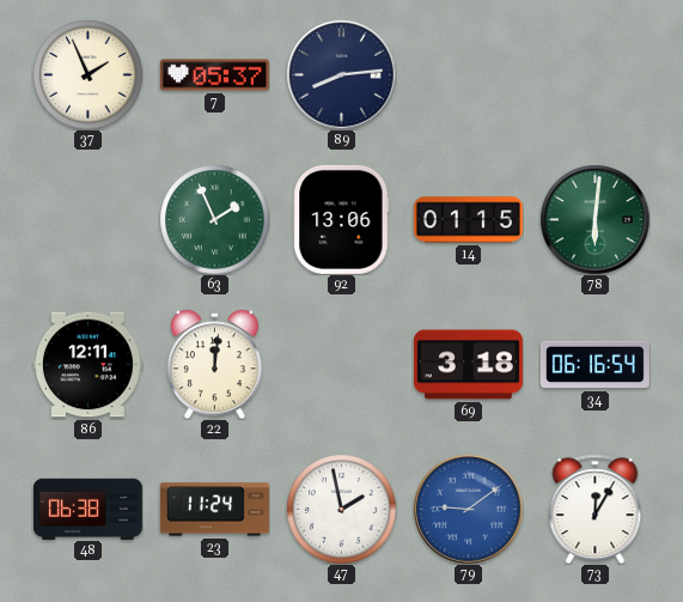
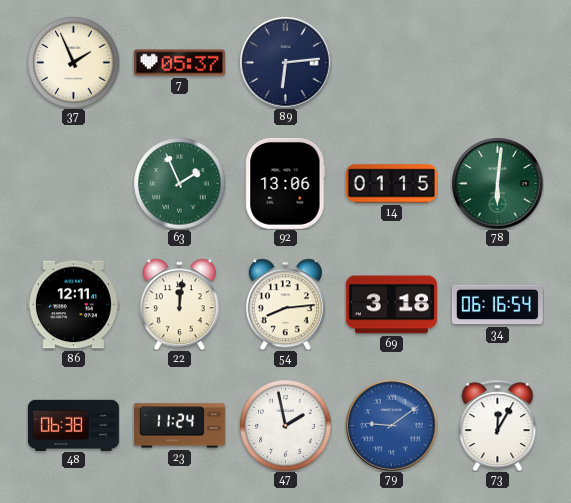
89: 8:14 -> 6:14 (285, 62)
54: none -> 8:14 (285, 304)
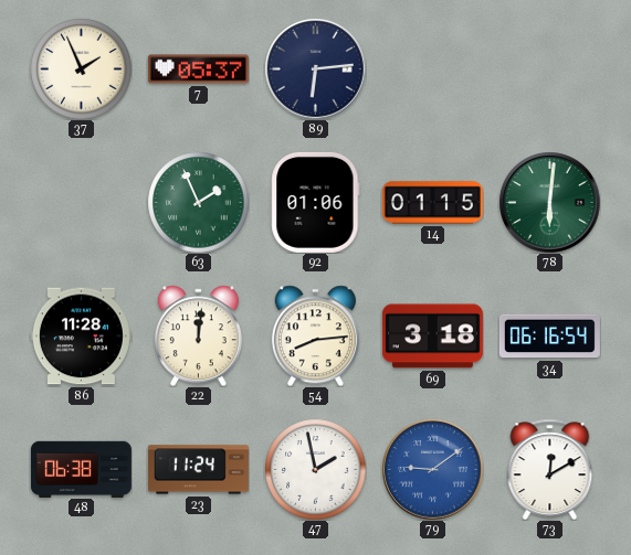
92: 13:06 -> 01:06 (316, 202)
86: 12:11 -> 11:28 (81, 337)
73: 12:05 -> 12:10 (550, 469)
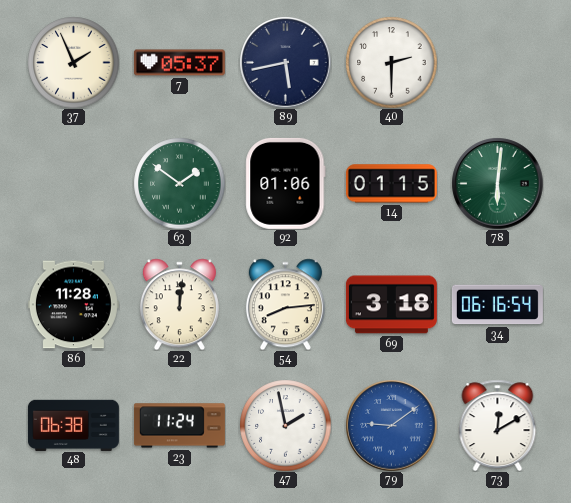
89: 6:14 -> 5:43 (285, 62)
40: none -> 2:30 (391, 62)
63: 1:56 -> 1:51 (179, 183)
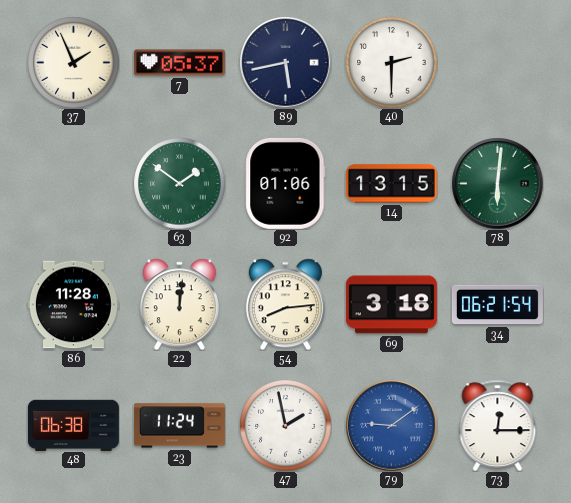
14: 01:15 -> 13:15 (391, 184)
34: 06:16 -> 06:21 (497, 305)
73: 12:10 -> 12:15 (498, 425)
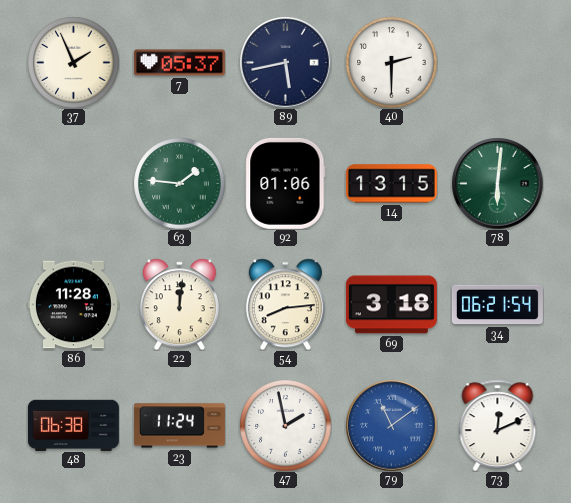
63: 1:51 -> 1:46 (179, 183)
79: 9:09 -> 11:09 (391, 425)
73: 12:15 -> 12:11 (498, 425)
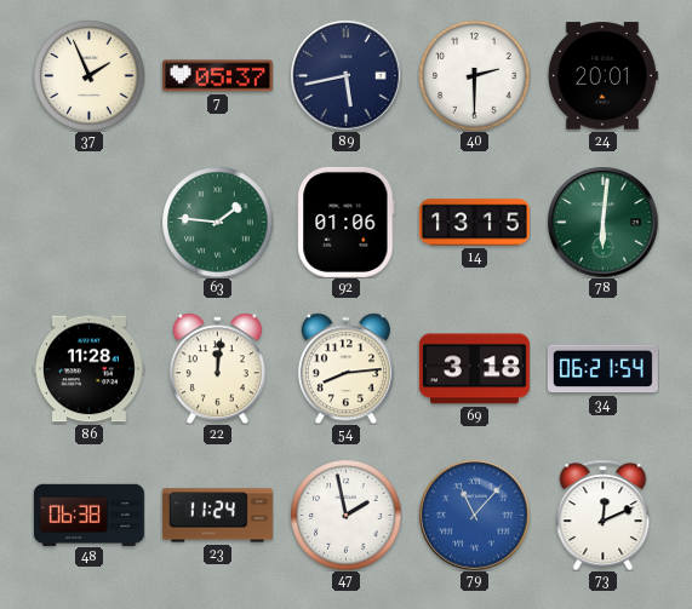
24: none -> 20:01 (602, 76)
79: 11:09 -> 11:07 (474, 515)
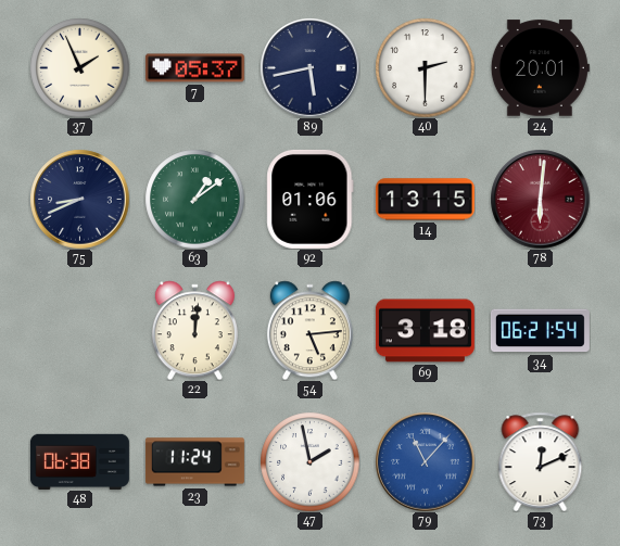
75: none -> 8:41 (79, 199)
63: 1:46 -> 1:09 (194, 199)
78 dial: green -> burgundy (540, 199)
86: 11:28 -> none (88, 369)
54: 8:14 -> 5:14 (309, 330)
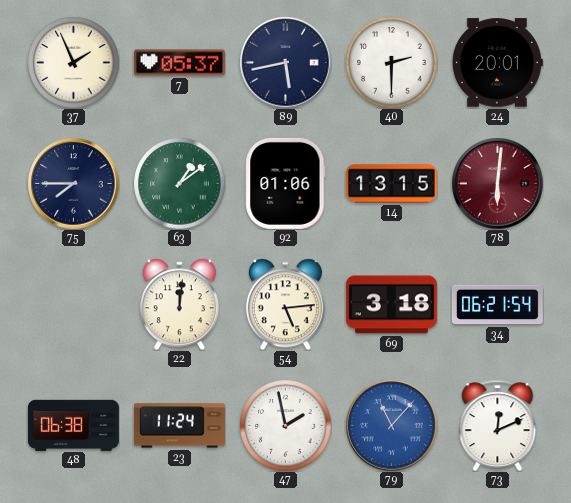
75: 8:41 -> 7:45 (73, 183)
